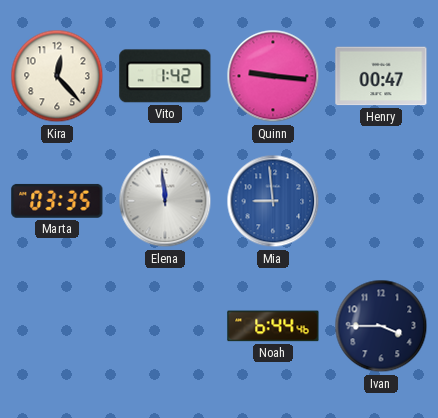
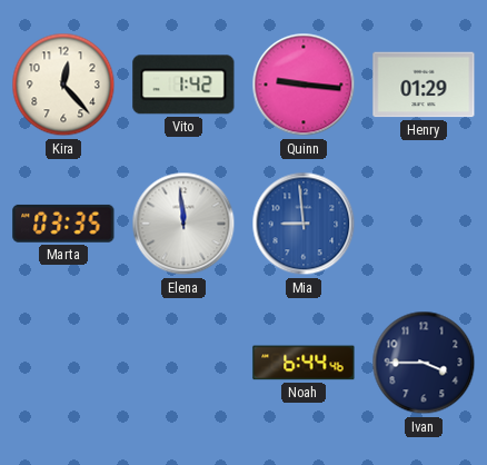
Henry: 00:47 -> 01:29 (424, 85)
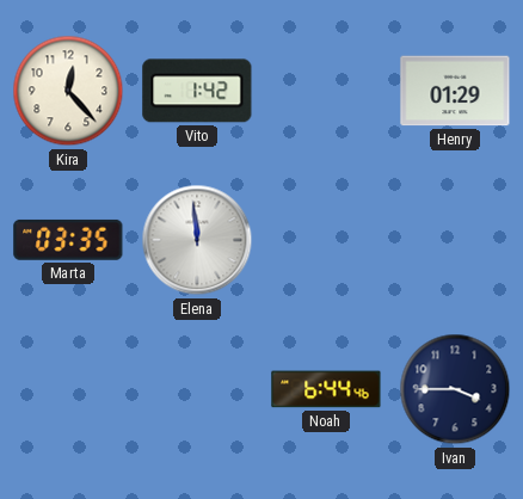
Quinn: 9:16 -> none (304, 85)
Mia: 8:59 -> none (304, 224)
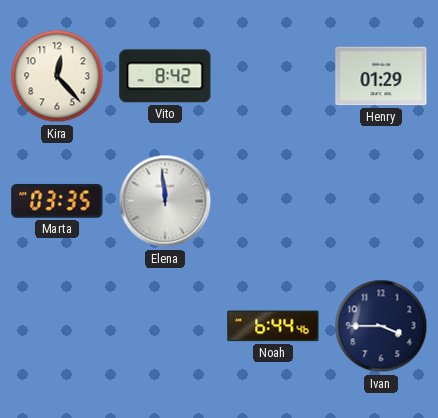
Vito: 1:42 -> 8:42 (165, 76)
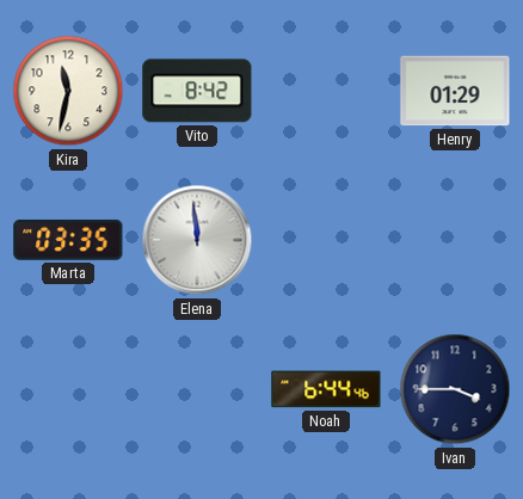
Kira: 12:23 -> 11:32 (68, 91)
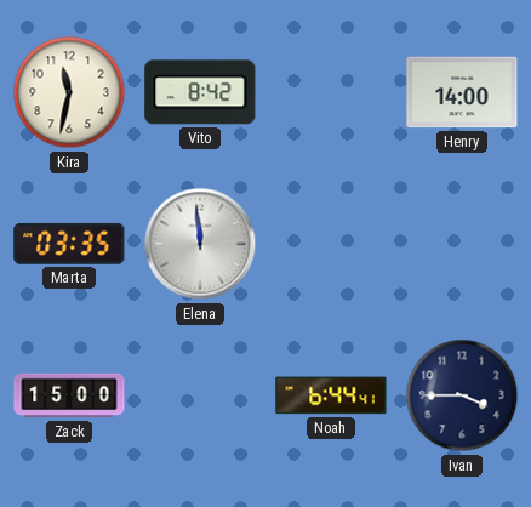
Henry: 01:29 -> 14:00 (462, 92)
Zack: none -> 15:00 (69, 395)
Noah: 6:44:46 -> 6:44:41 (331, 395)
